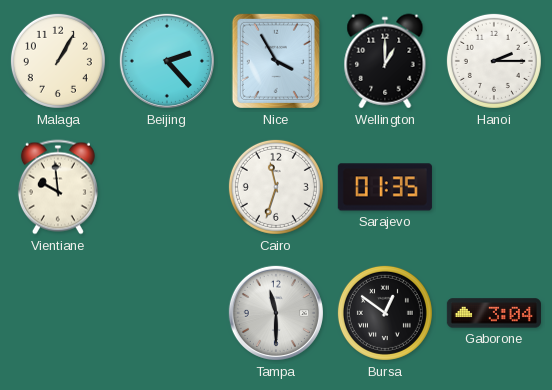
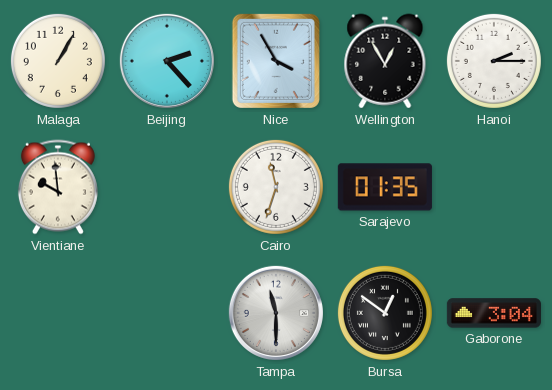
Wellington: 1:00 -> 12:55 (385, 61)
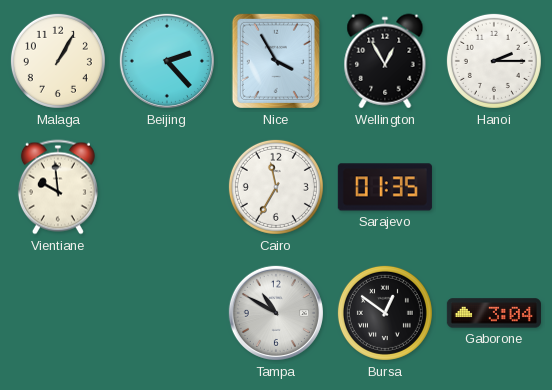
Cairo: 11:33 -> 11:35 (276, 187)
Tampa: 11:30 -> 10:50 (276, 313)
